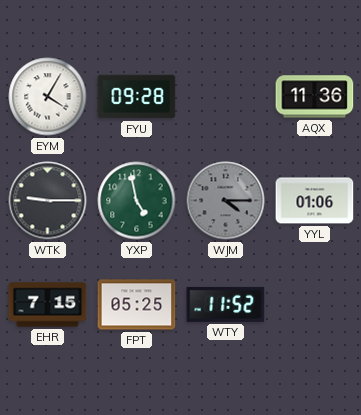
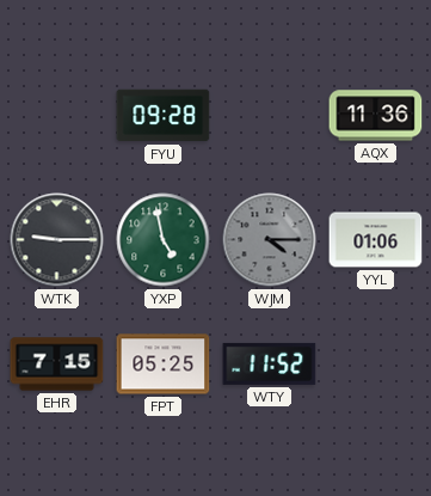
EYM: 4:05 -> none (48, 97)
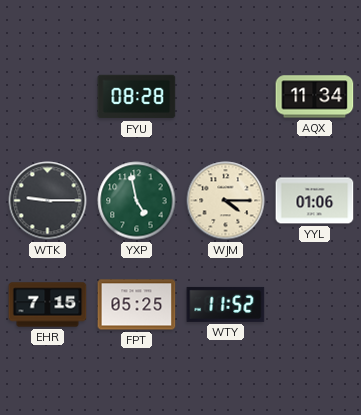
FYU: 09:28 -> 08:28 (137, 97)
AQX: 11:36 -> 11:34 (315, 97)
WJM dial: grey -> cream (226, 201)
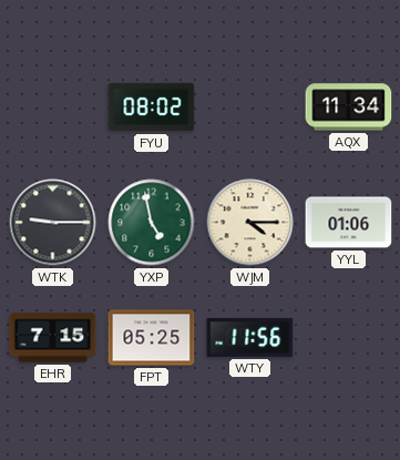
FYU: 08:28 -> 08:02 (152, 108)
WTY: 11:52 -> 11:56 (250, 337)
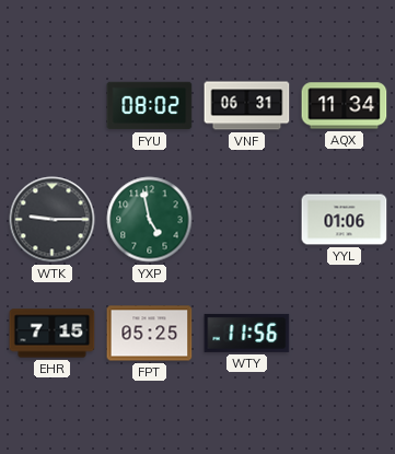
VNF: none -> 06:31 (247, 106)
WJM: 4:15 -> none (250, 223)
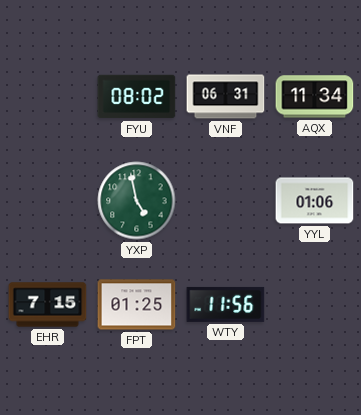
WTK: 9:15 -> none (53, 220)
FPT: 05:25 -> 01:25 (137, 305)
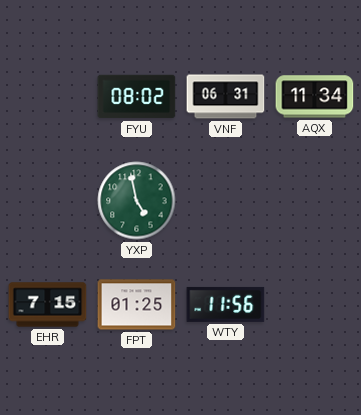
YYL: 01:06 -> none (315, 201)
